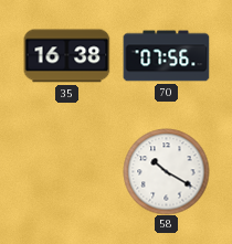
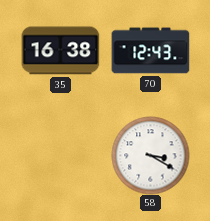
70: 07:56 -> 12:43 (150, 51)
58: 10:20 -> 3:20 (150, 155)
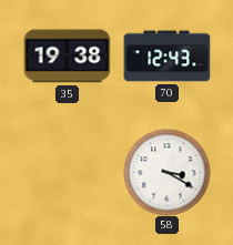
35: 16:38 -> 19:38 (67, 57)
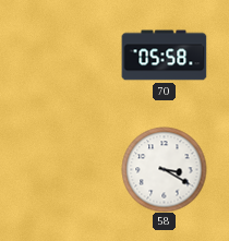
35: 19:38 -> none (67, 57)
70: 12:43 -> 05:58 (164, 56)
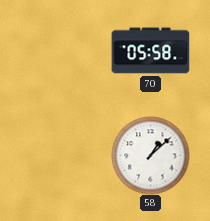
58: 3:20 -> 1:08 (150, 155)
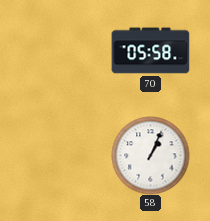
58: 1:08 -> 1:04 (150, 155)
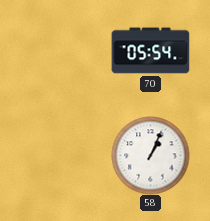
70: 05:58 -> 05:54 (150, 51)
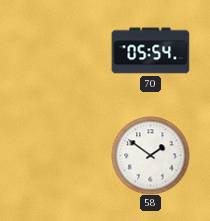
58: 1:04 -> 1:51 (150, 155)
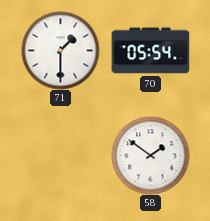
71: none -> 1:30 (60, 50)
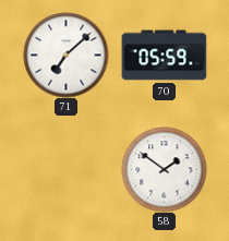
71: 1:30 -> 7:08 (65, 55)
70: 05:54 -> 05:59 (164, 56)
